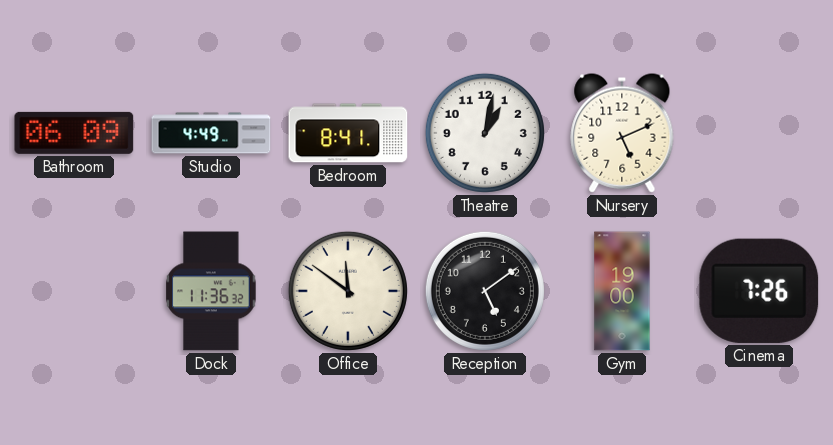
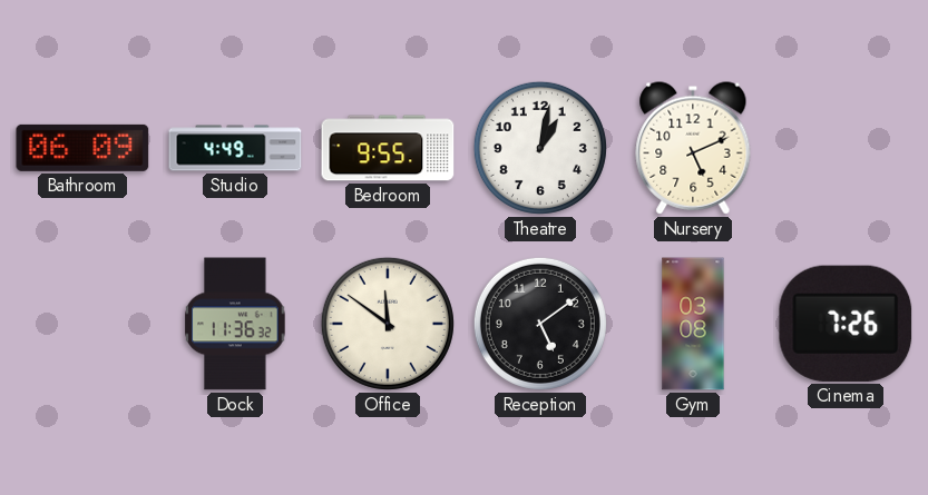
Bedroom: 8:41 -> 9:55 (388, 148)
Gym: 19:00 -> 03:08 (693, 324)
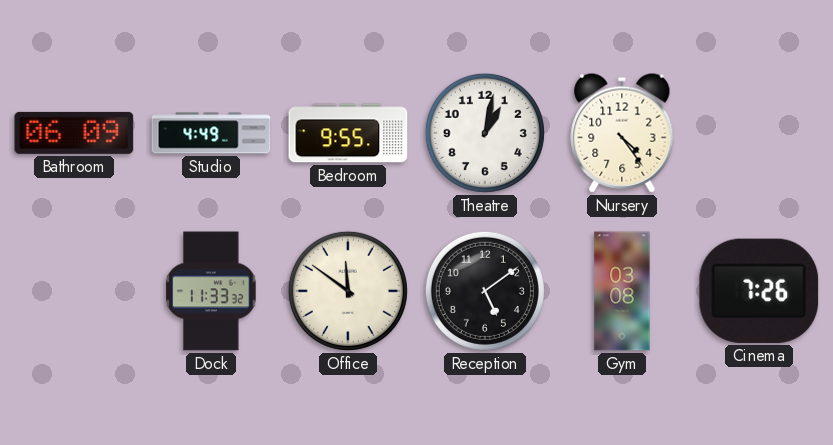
Nursery: 5:11 -> 4:24 (622, 133)
Dock: 11:36 -> 11:33 (211, 291)
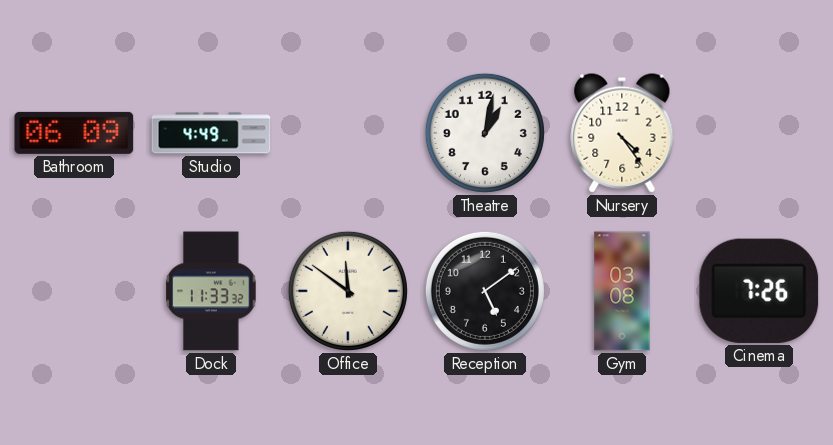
Bedroom: 9:55 -> none (348, 133)
